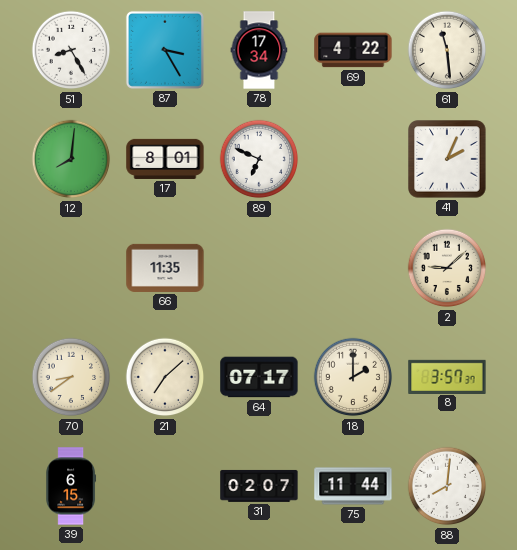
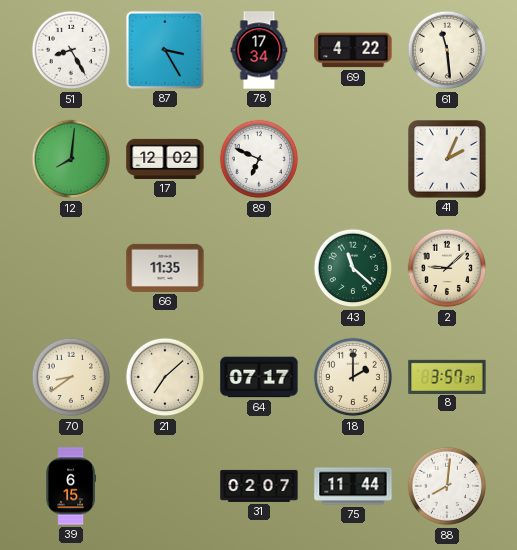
17: 8:01 -> 12:02 (165, 159)
43: none -> 11:22 (353, 268)
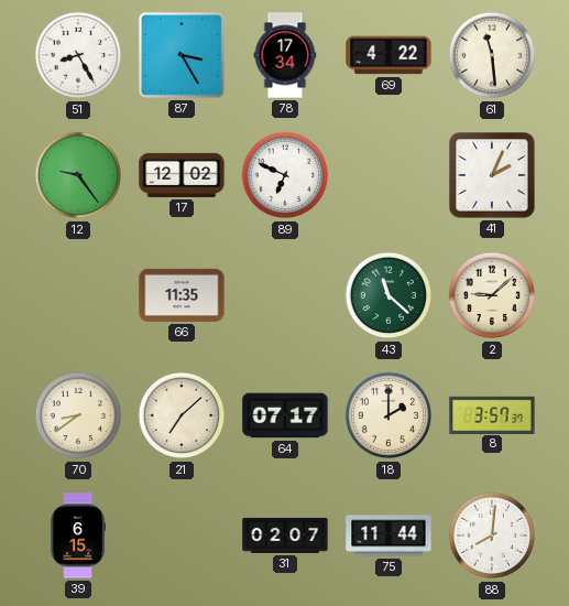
12: 8:01 -> 9:24 (78, 175)
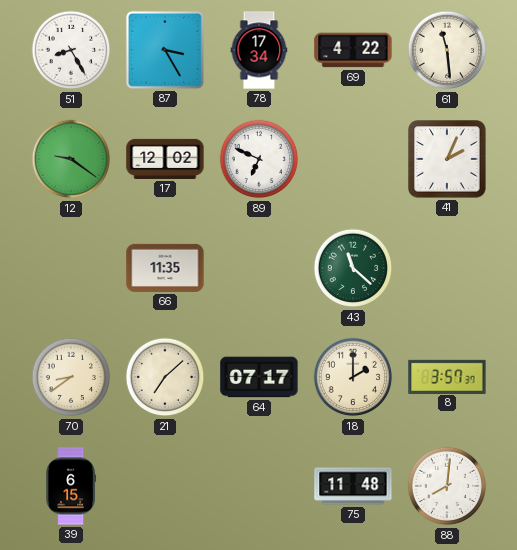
12: 9:24 -> 9:21 (71, 159)
2: 9:08 -> none (492, 295)
31: 02:07 -> none (285, 535)
75: 11:44 -> 11:48 (353, 486)
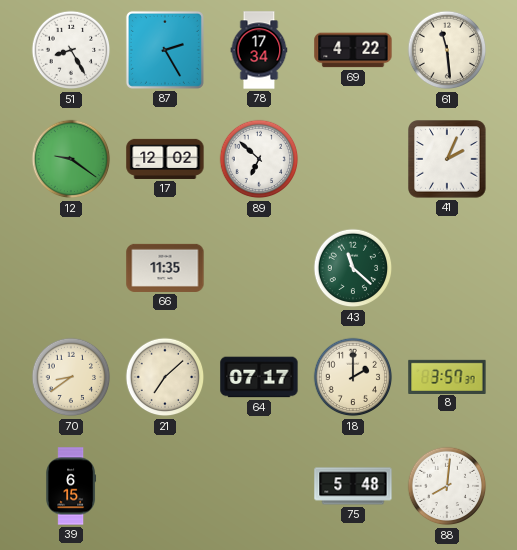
87: 3:25 -> 2:25 (165, 50)
89: 6:49 -> 6:52 (259, 159)
75: 11:48 -> 5:48 (353, 486)
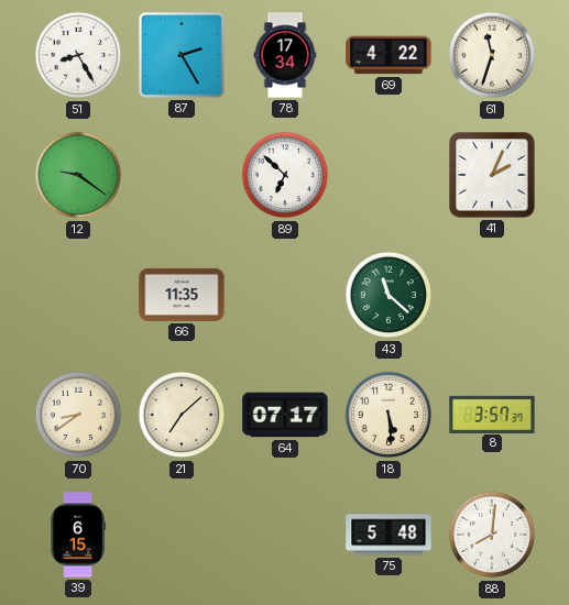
61: 11:29 -> 11:33 (492, 55)
17: 12:02 -> none (165, 159)
18: 2:00 -> 5:29 (389, 415)
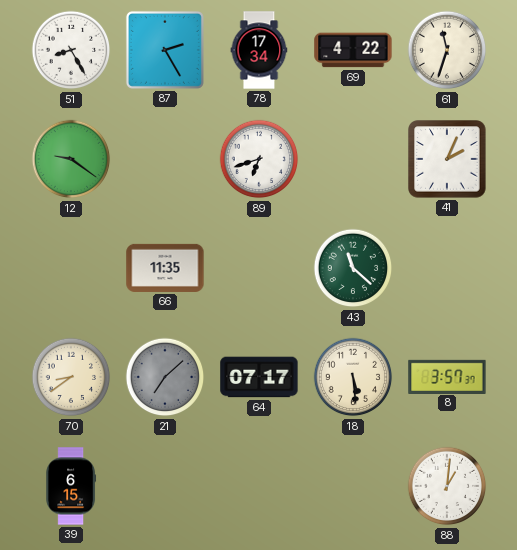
89: 6:52 -> 6:42 (259, 159)
21 dial: cream -> grey (165, 377)
75: 5:48 -> none (389, 535)
88: 8:01 -> 1:01 (447, 486)
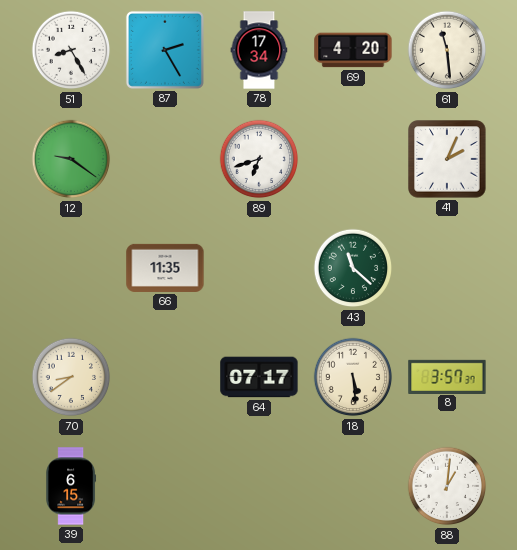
69: 4:22 -> 4:20 (353, 50)
61: 11:33 -> 11:29 (447, 50)
21: 7:08 -> none (165, 377)
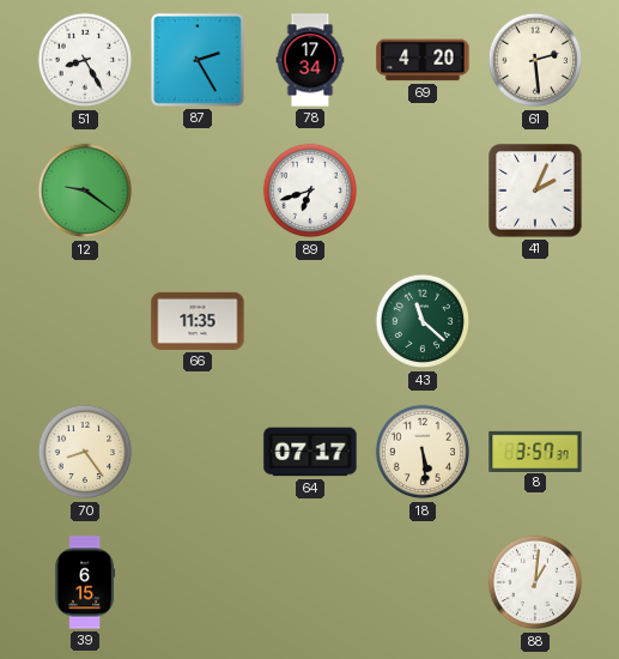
61: 11:29 -> 2:29 (535, 60)
70: 8:39 -> 8:24 (85, 452)
